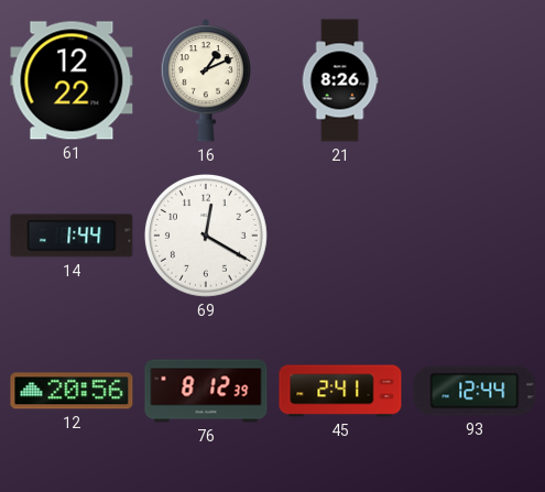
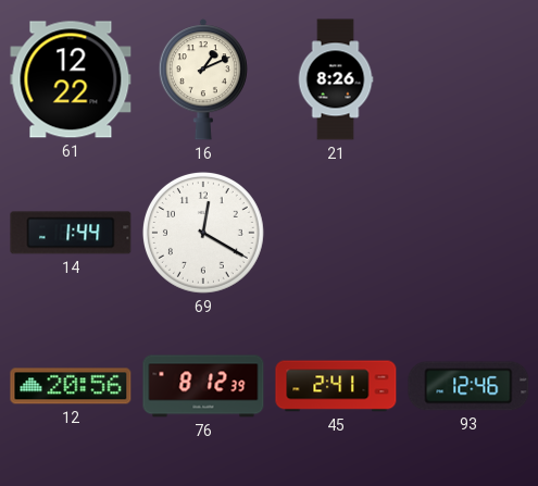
93: 12:44 -> 12:46 (468, 386)
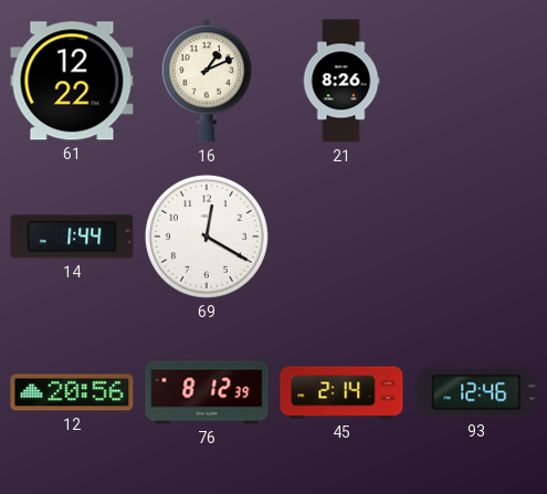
45: 2:41 -> 2:14 (341, 392)
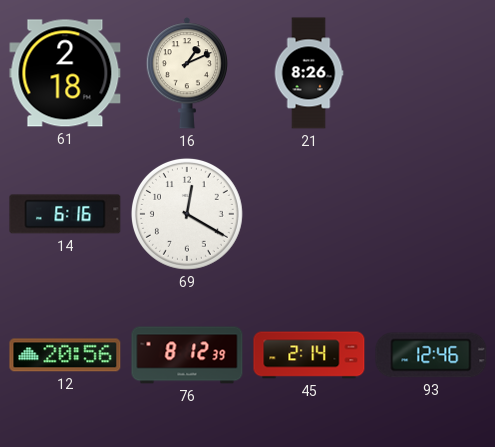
61: 12:22 -> 2:18 (65, 73)
14: 1:44 -> 6:16 (65, 214)
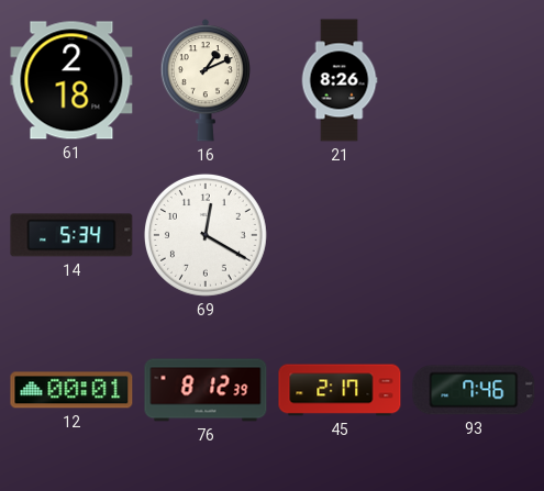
14: 6:16 -> 5:34 (71, 235)
12: 20:56 -> 00:01 (71, 390)
45: 2:14 -> 2:17 (340, 390)
93: 12:46 -> 7:46 (474, 390)
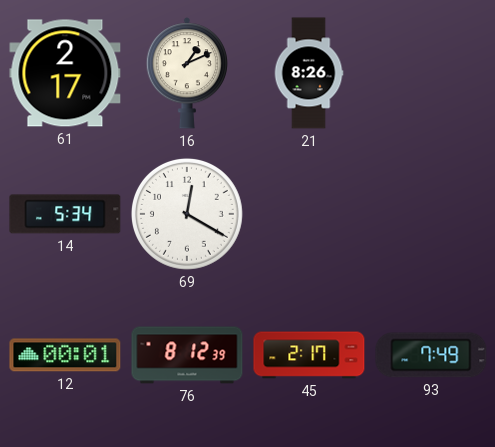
61: 2:18 -> 2:17 (65, 73)
93: 7:46 -> 7:49 (431, 355)
